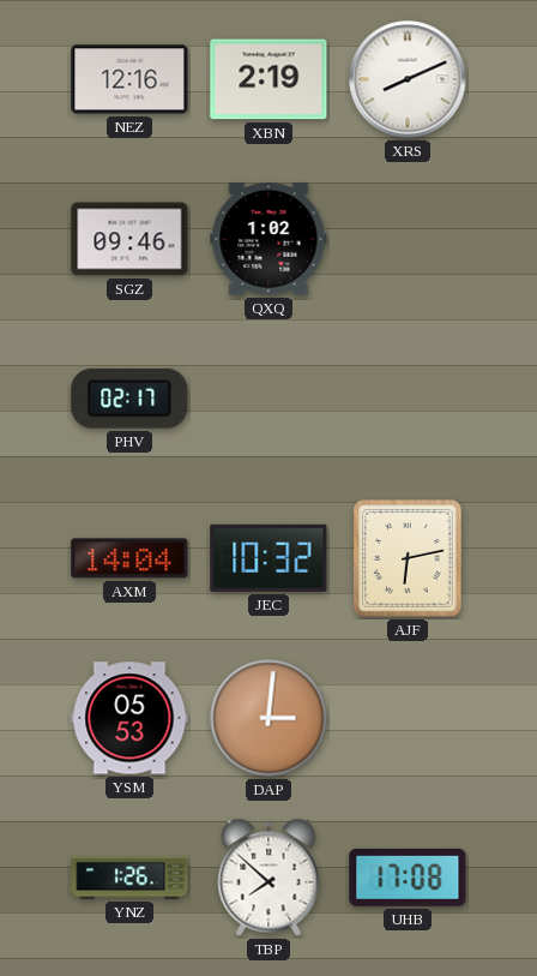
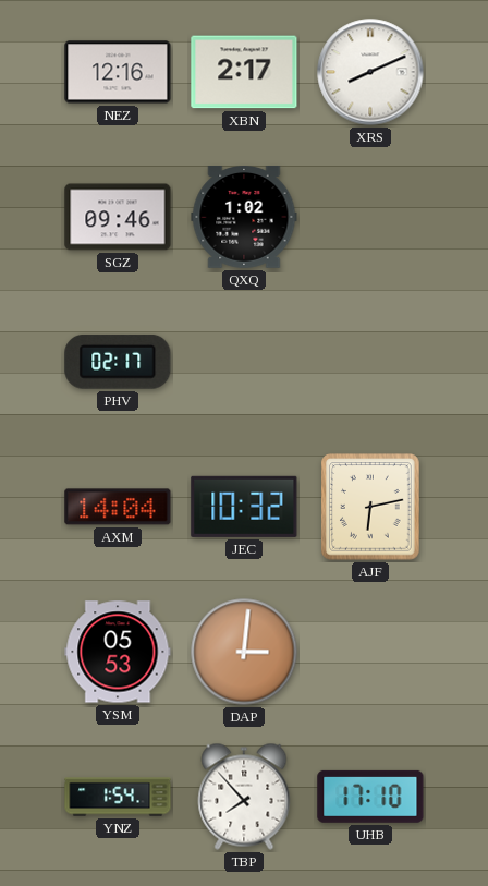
XBN: 2:19 -> 2:17 (244, 72)
YNZ: 1:26 -> 1:54 (118, 797)
TBP: 7:52 -> 7:53 (244, 797)
UHB: 17:08 -> 17:10 (370, 797)
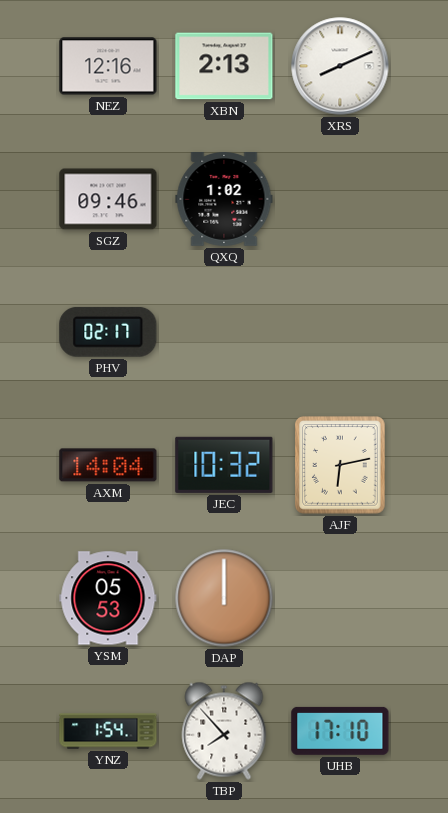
XBN: 2:17 -> 2:13 (224, 66)
DAP: 3:01 -> 12:00 (224, 598)
